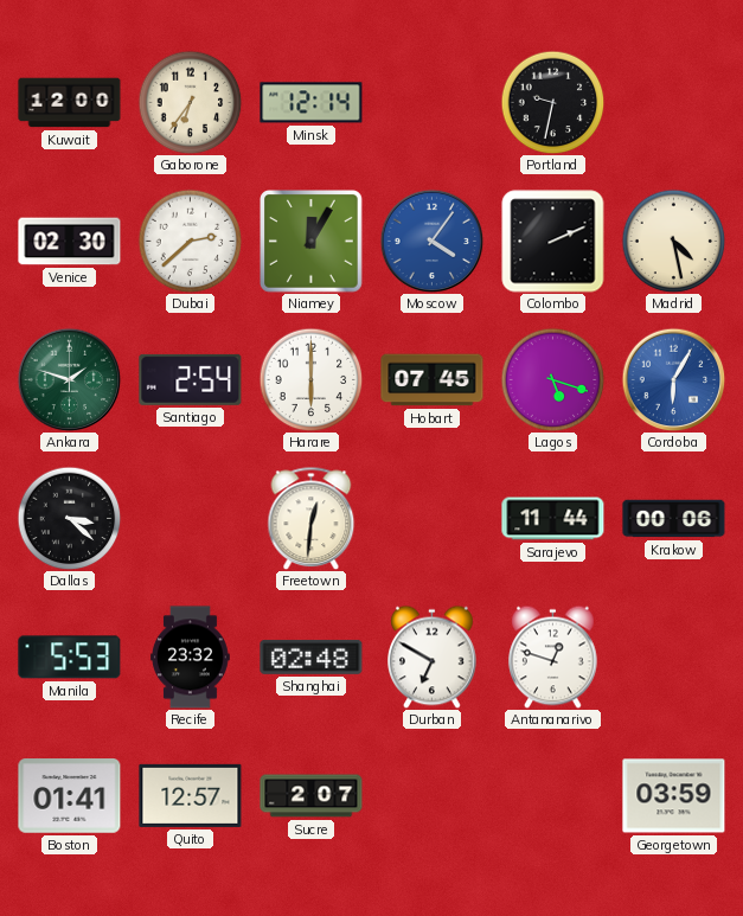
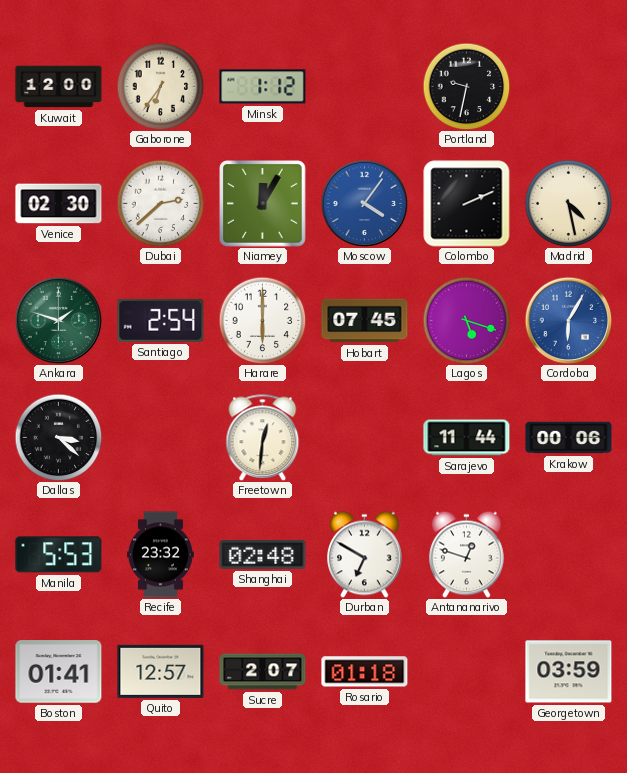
Minsk: 12:14 -> 1:12 (263, 87)
Rosario: none -> 01:18 (365, 672)
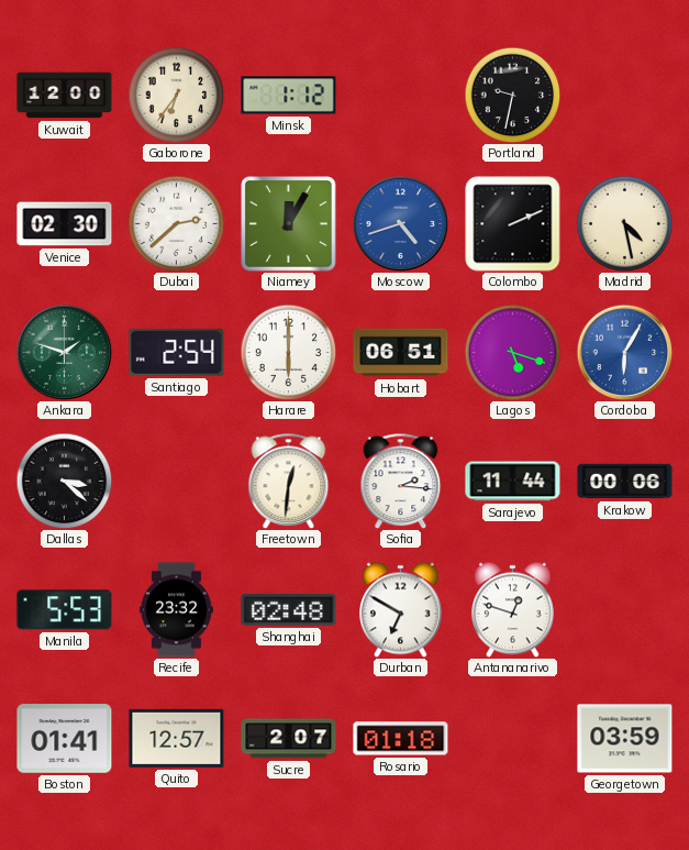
Moscow: 4:06 -> 4:42 (400, 223)
Hobart: 07:45 -> 06:51 (401, 353)
Sofia: none -> 2:16 (401, 481)
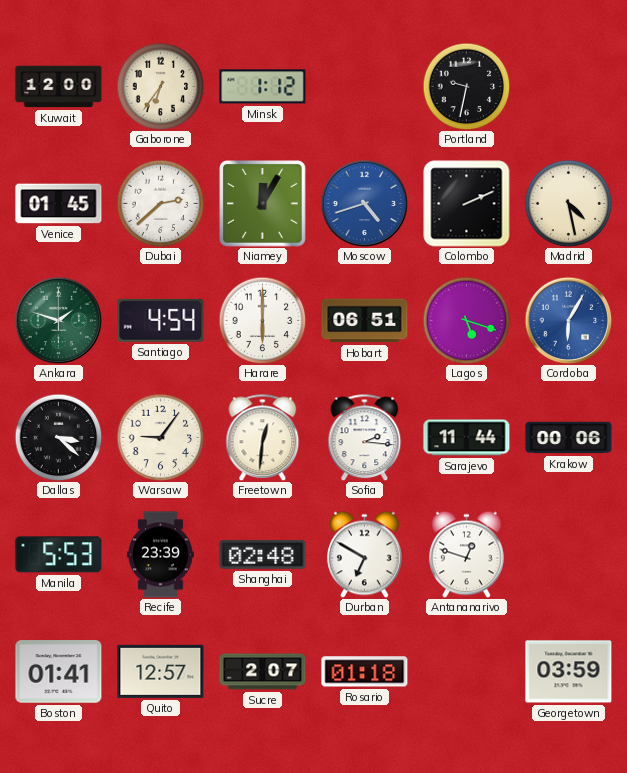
Venice: 02:30 -> 01:45 (59, 204)
Santiago: 2:54 -> 4:54 (161, 320)
Warsaw: none -> 9:06 (160, 437)
Recife: 23:32 -> 23:39 (160, 555)
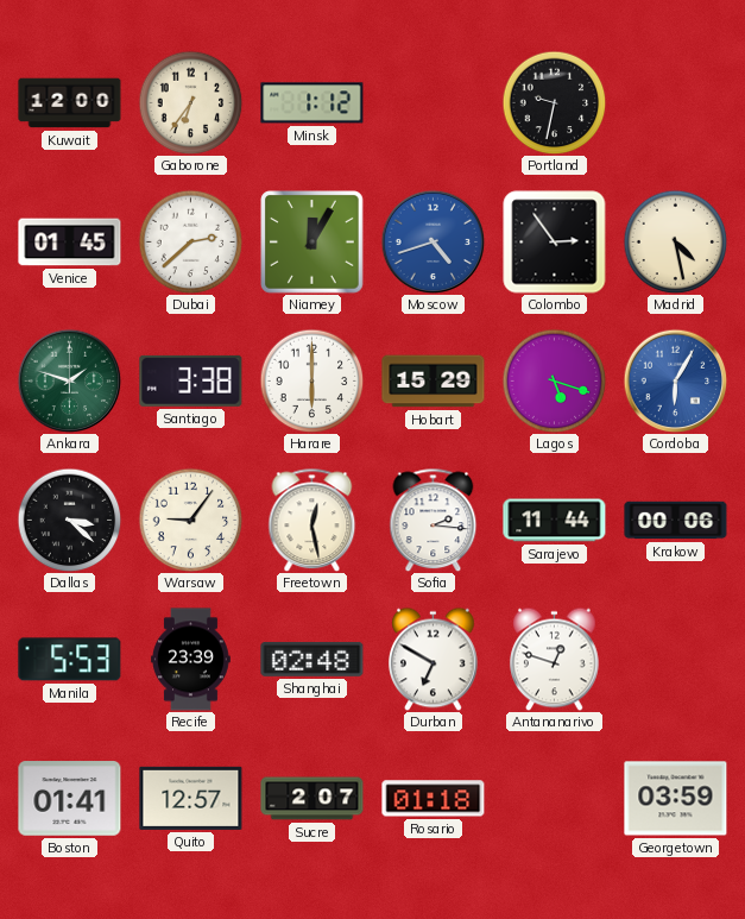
Colombo: 2:11 -> 2:54 (555, 243)
Santiago: 4:54 -> 3:38 (191, 380)
Hobart: 06:51 -> 15:29 (434, 382)
Freetown: 12:31 -> 12:28 (312, 520)
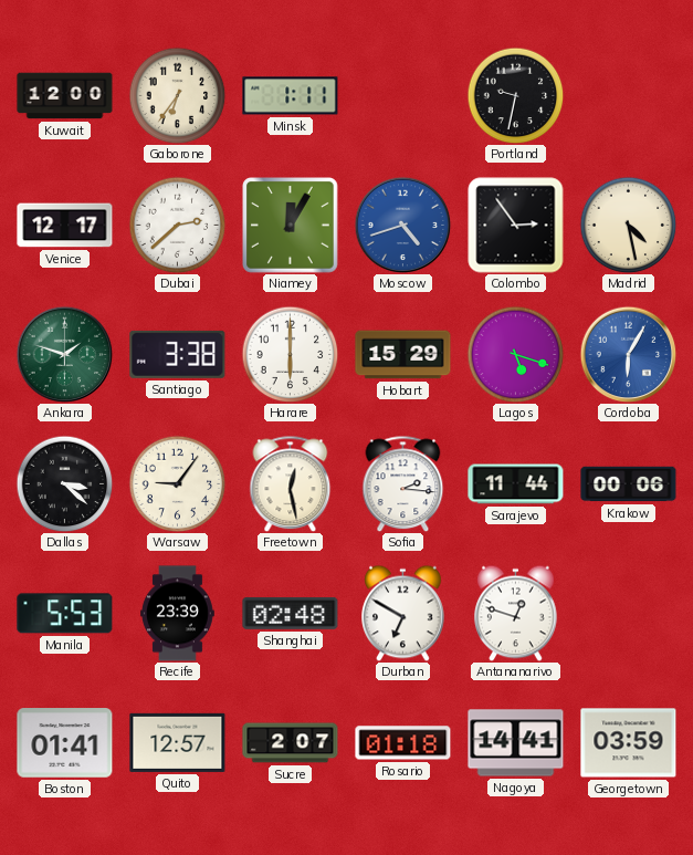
Minsk: 1:12 -> 1:11 (291, 96)
Venice: 01:45 -> 12:17 (65, 226)
Nagoya: none -> 14:41 (516, 743)
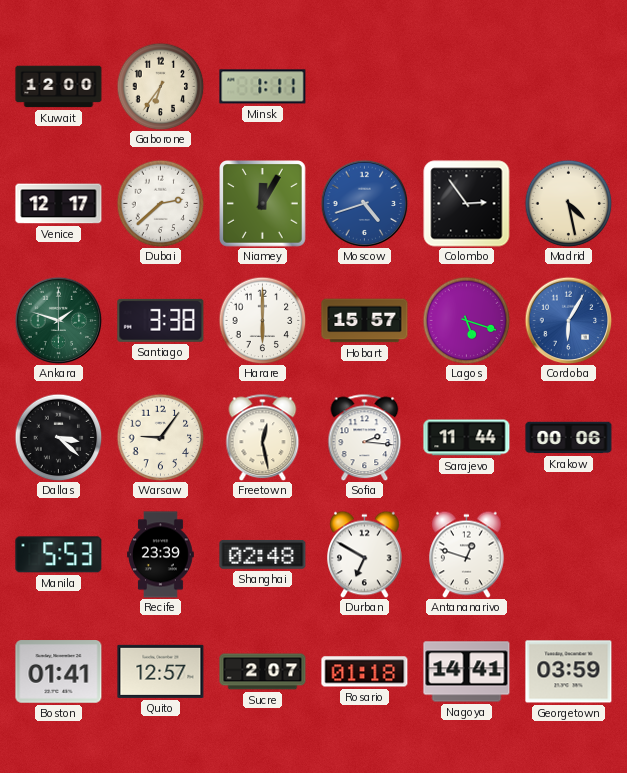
Portland: 9:32 -> none (515, 95)
Hobart: 15:29 -> 15:57 (365, 321)
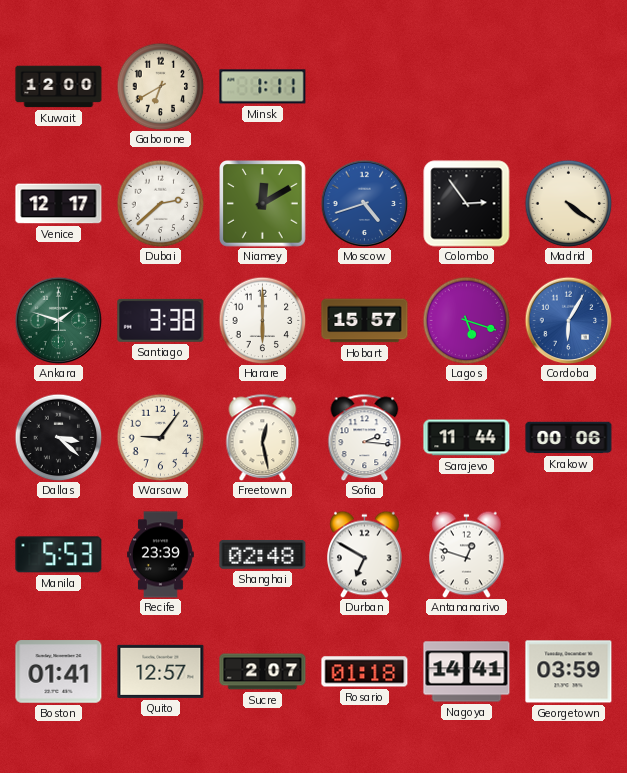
Gaborone: 6:36 -> 6:40 (160, 86)
Niamey: 12:05 -> 12:10 (263, 204)
Madrid: 4:28 -> 4:21 (568, 203)
